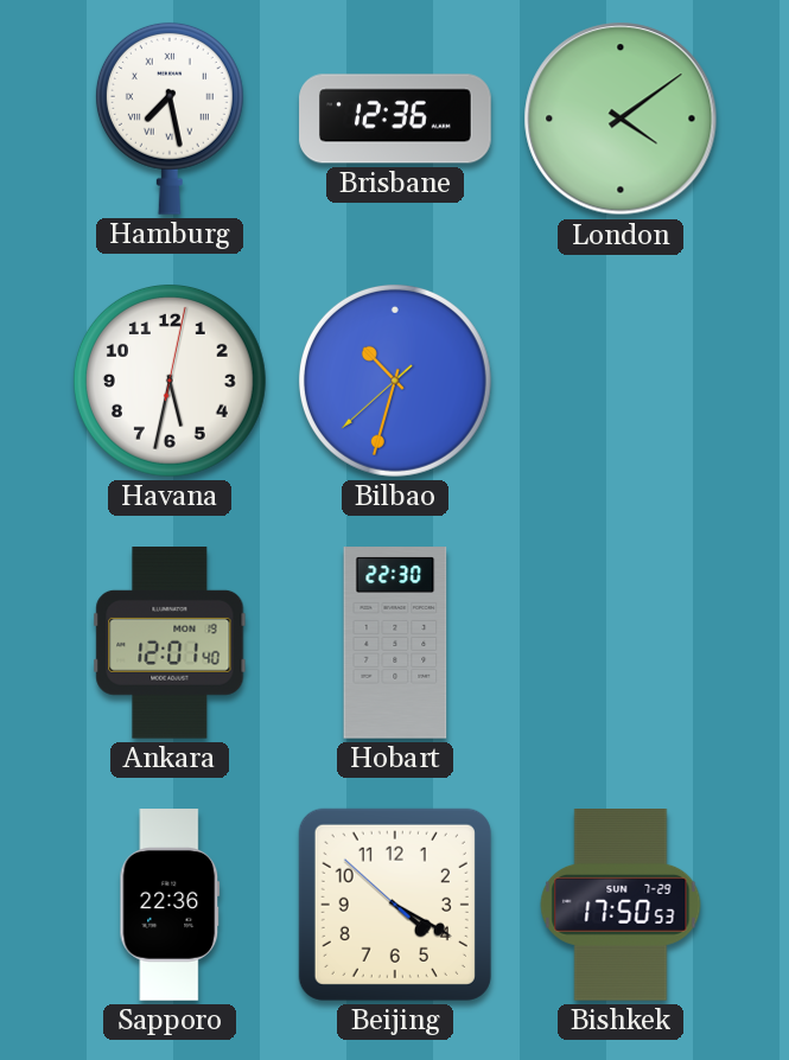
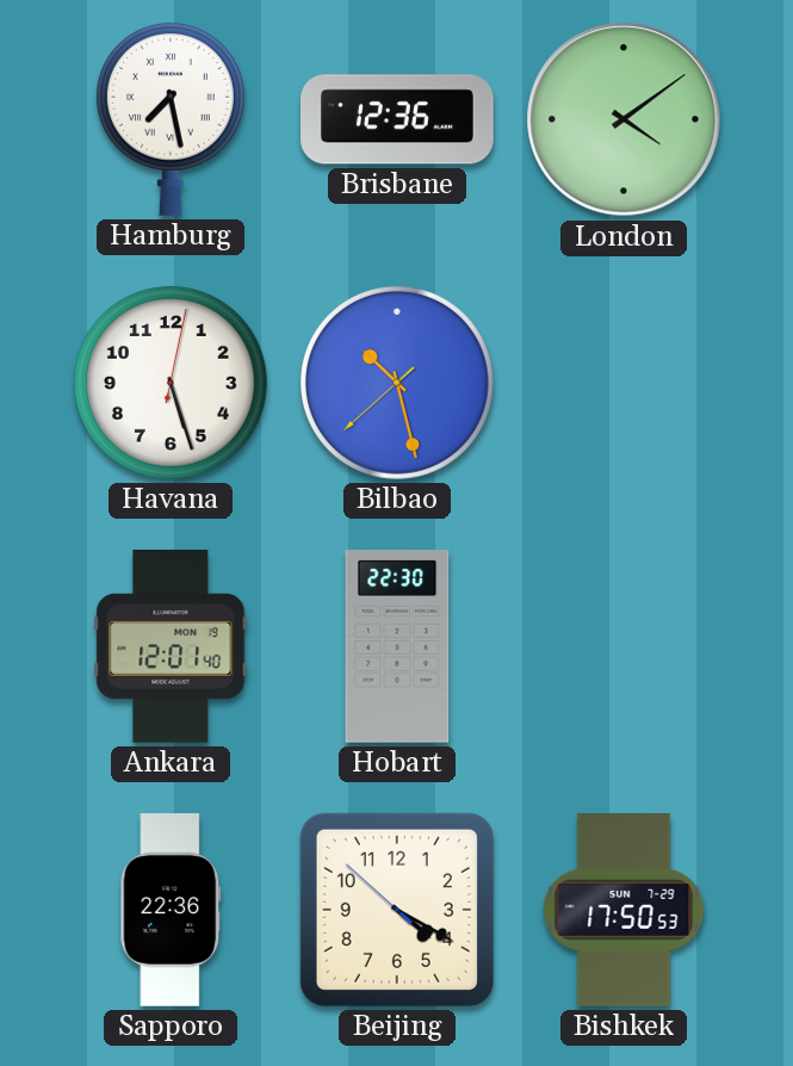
Havana: 5:32 -> 5:27 (171, 383)
Bilbao: 10:32 -> 10:27 (397, 383)
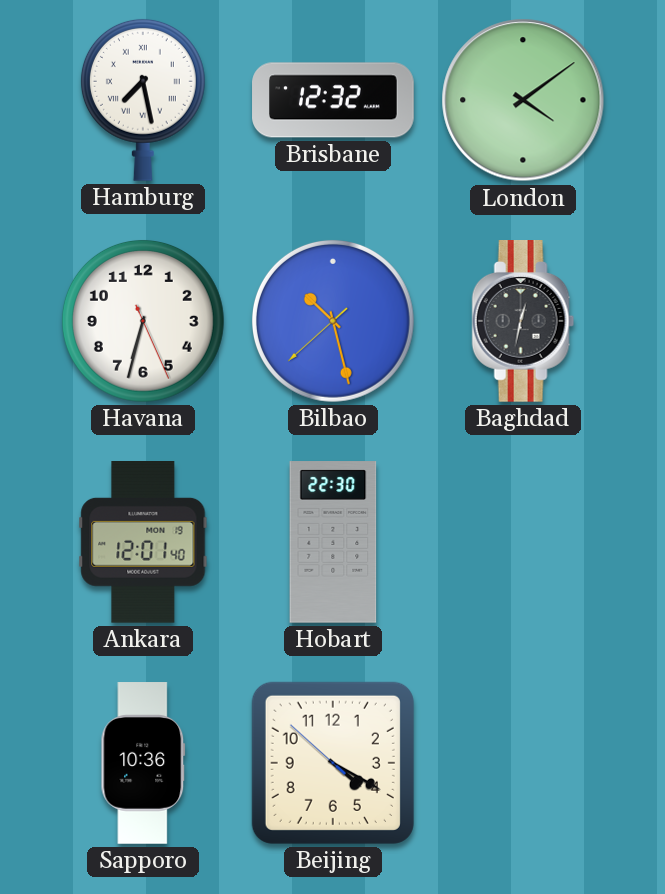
Brisbane: 12:36 -> 12:32 (333, 100)
Havana: 5:27 -> 6:32 (143, 321)
Baghdad: none -> 12:32 (523, 322)
Sapporo: 22:36 -> 10:36 (143, 763)
Bishkek: 17:50 -> none (624, 911)
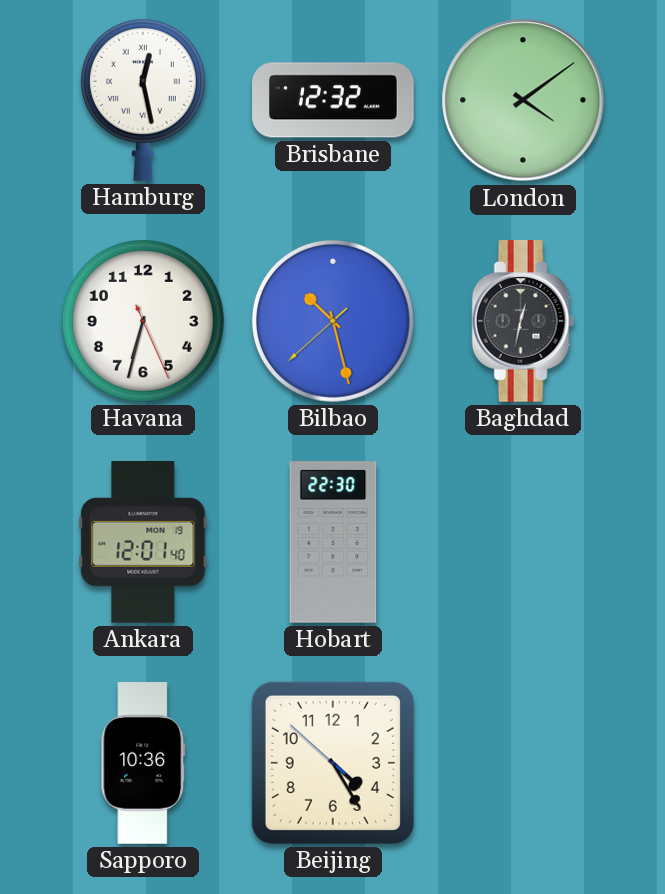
Hamburg: 7:28 -> 12:28 (143, 100)
Beijing: 4:19 -> 4:24 (333, 763)
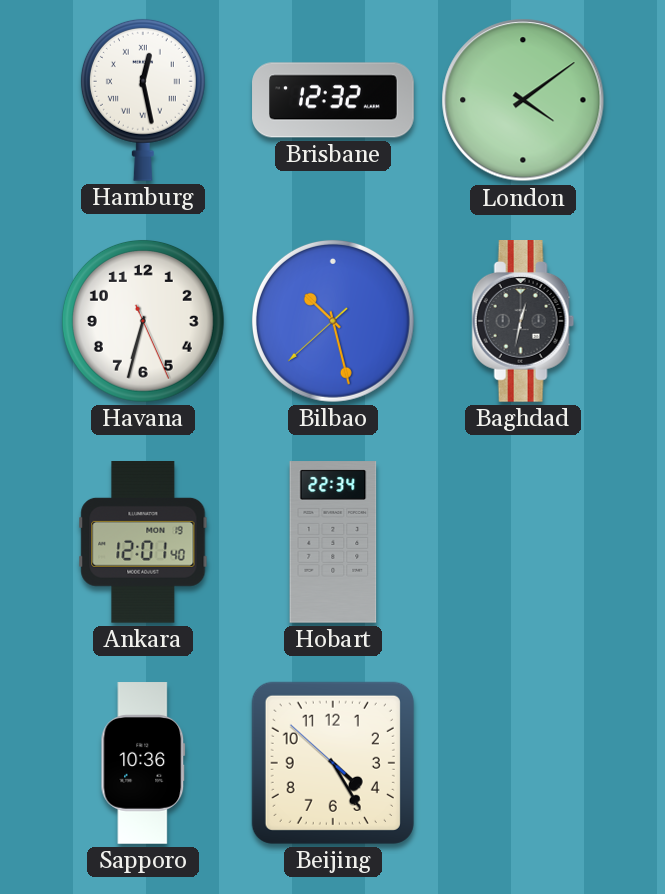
Hobart: 22:30 -> 22:34 (333, 542)
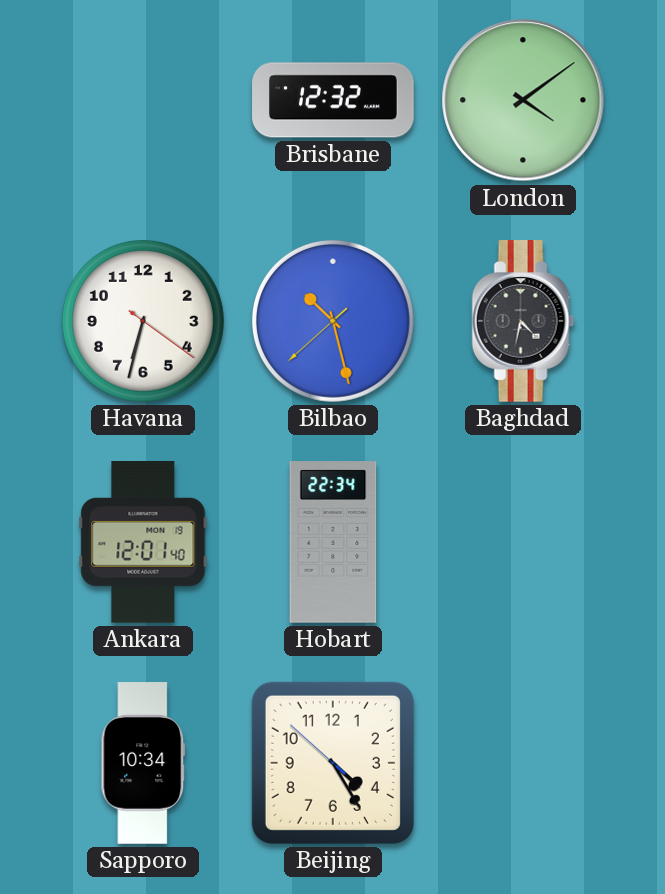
Hamburg: 12:28 -> none (143, 100)
Havana: 6:32:26 -> 6:32:21 (143, 321)
Baghdad: 12:32 -> 4:32 (523, 322)
Sapporo: 10:36 -> 10:34 (143, 763)
